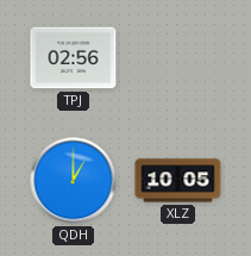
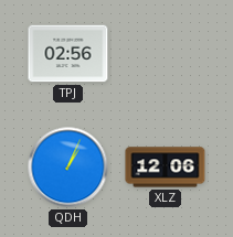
QDH: 1:00 -> 1:04 (68, 168)
XLZ: 10:05 -> 12:06 (166, 168)
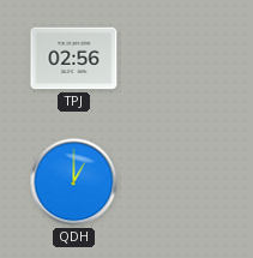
QDH: 1:04 -> 1:00 (74, 182)
XLZ: 12:06 -> none (166, 168)
